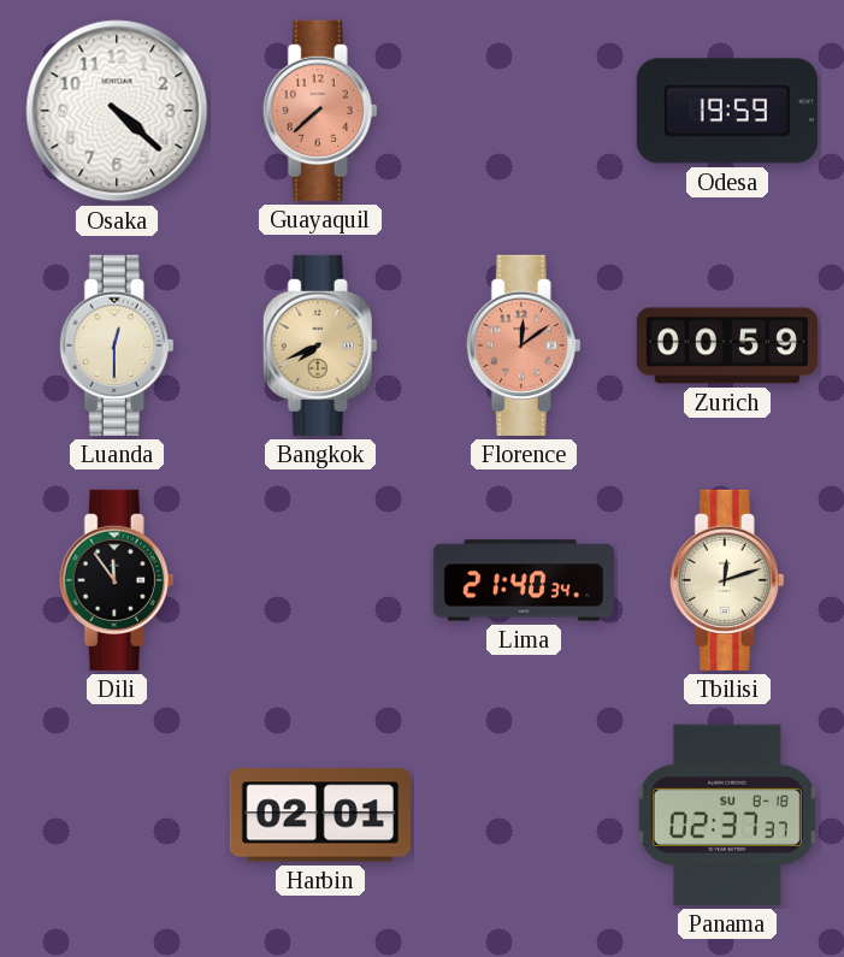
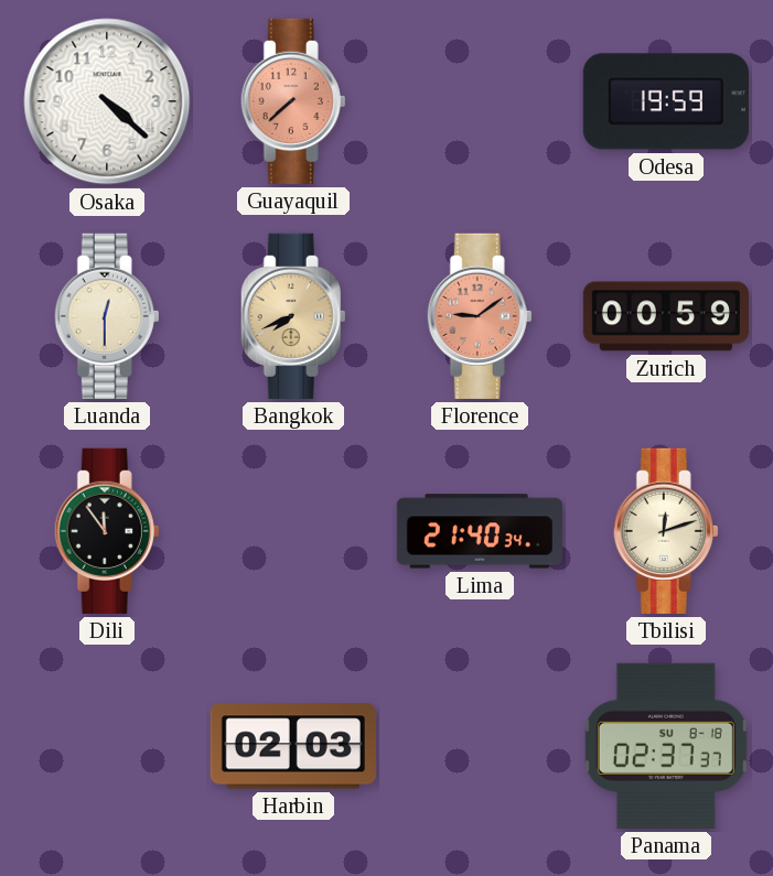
Florence: 12:09 -> 9:09 (480, 316)
Harbin: 02:01 -> 02:03 (293, 746)
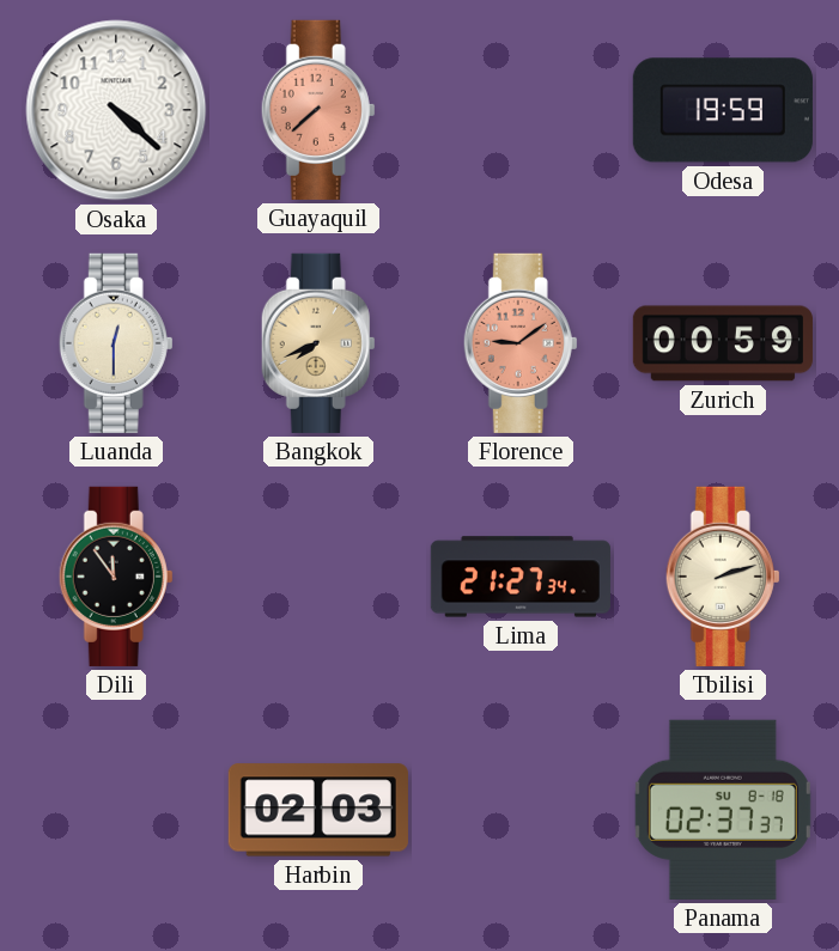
Lima: 21:40 -> 21:27 (521, 577)
Tbilisi: 12:12 -> 2:12 (723, 577)
